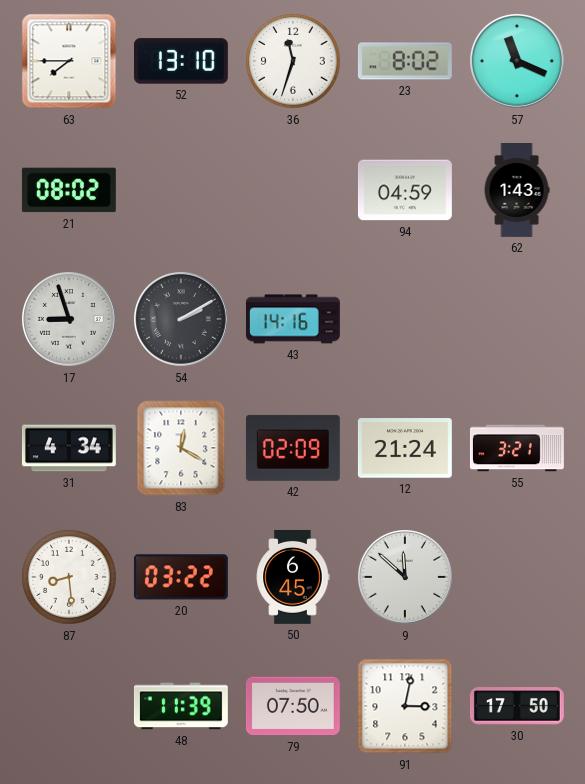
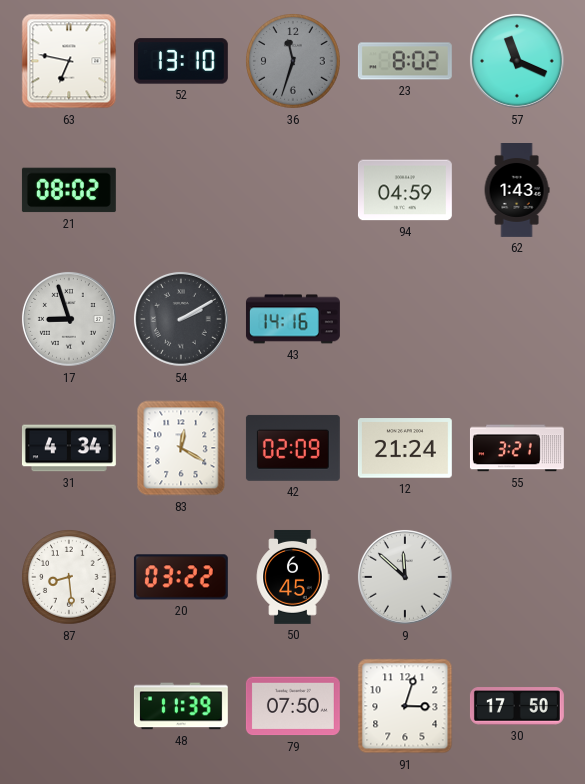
63: 7:45 -> 6:47 (69, 61)
36 dial: white -> grey (293, 61)
91: 3:02 -> 3:03 (405, 706)
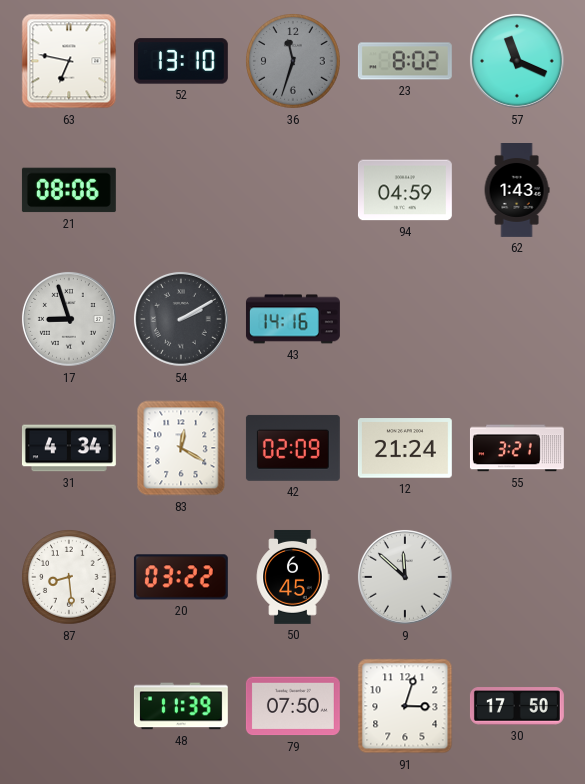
21: 08:02 -> 08:06 (69, 190)
